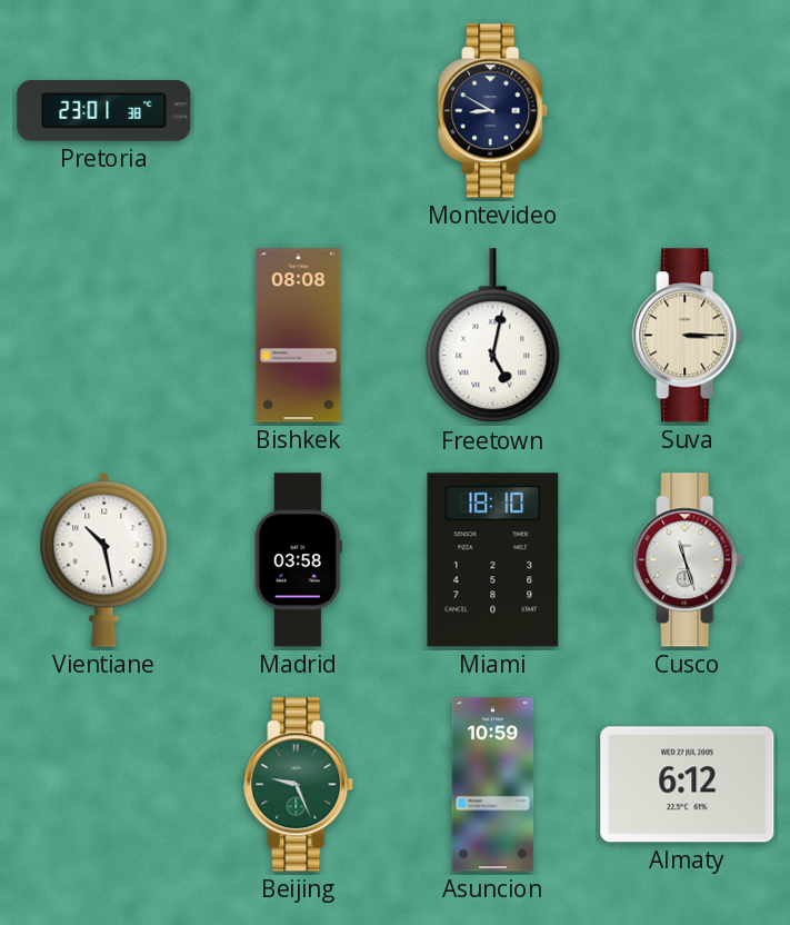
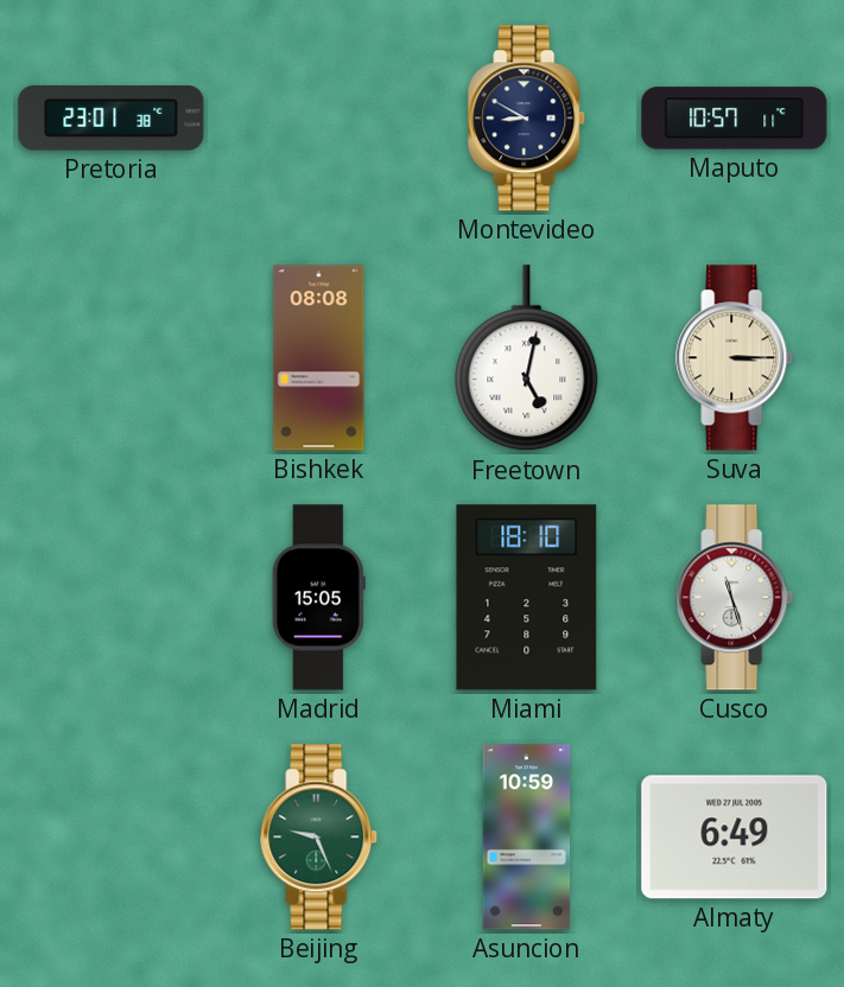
Maputo: none -> 10:57 (735, 119)
Vientiane: 10:28 -> none (104, 559)
Madrid: 03:58 -> 15:05 (318, 598)
Almaty: 6:12 -> 6:49 (735, 838)
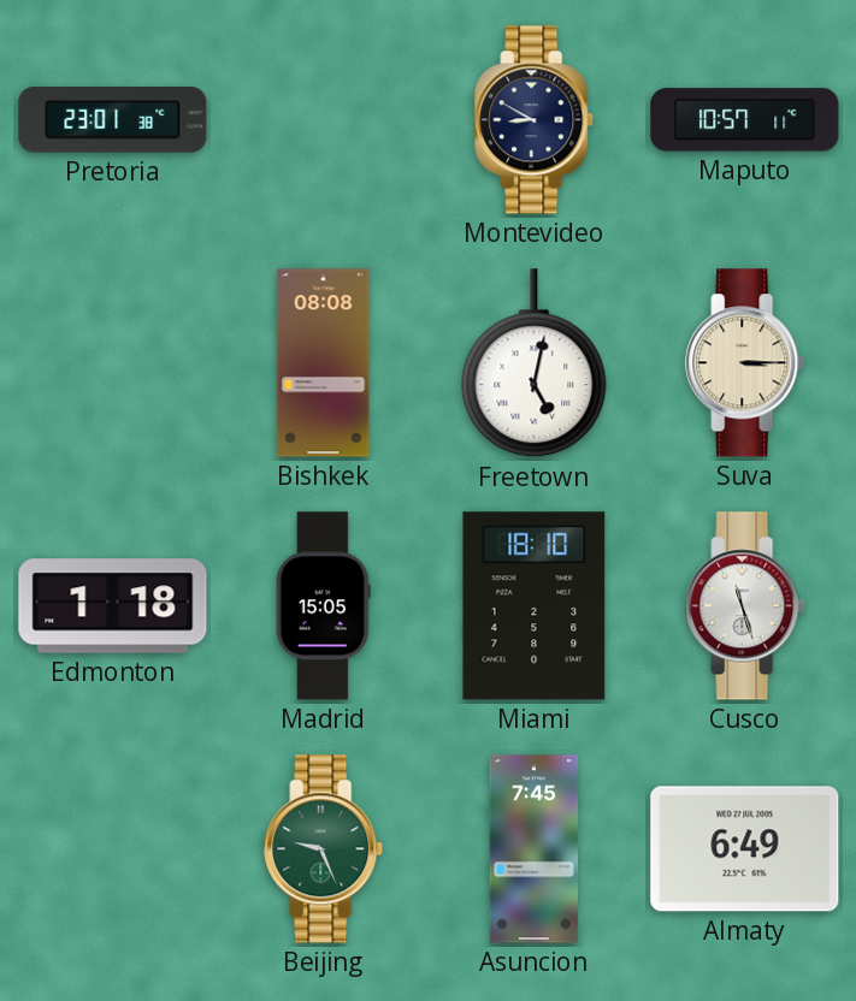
Edmonton: none -> 1:18 (113, 606)
Asuncion: 10:59 -> 7:45 (535, 849)
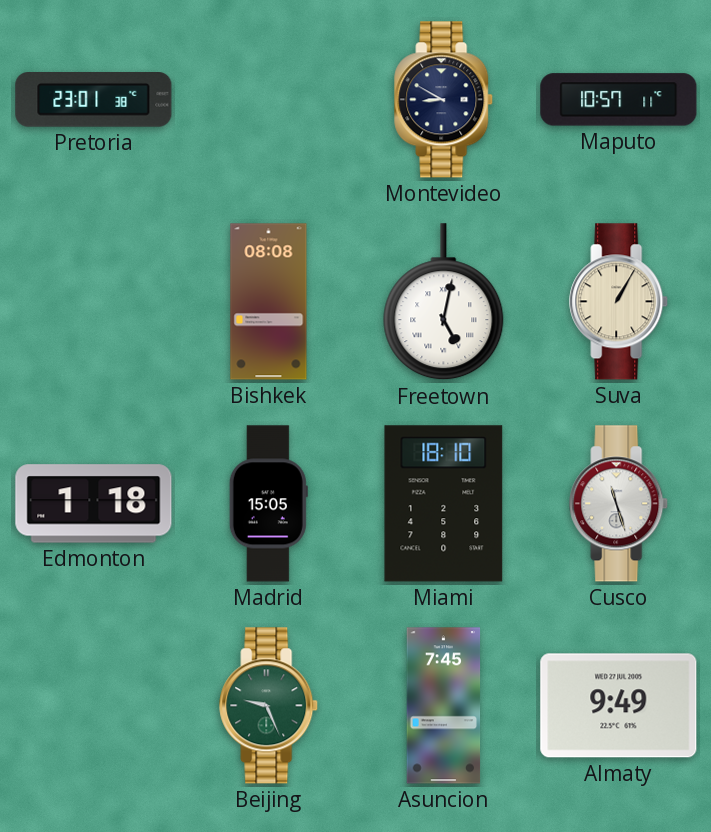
Suva: 3:15 -> 1:05 (619, 302)
Almaty: 6:49 -> 9:49 (619, 706)
